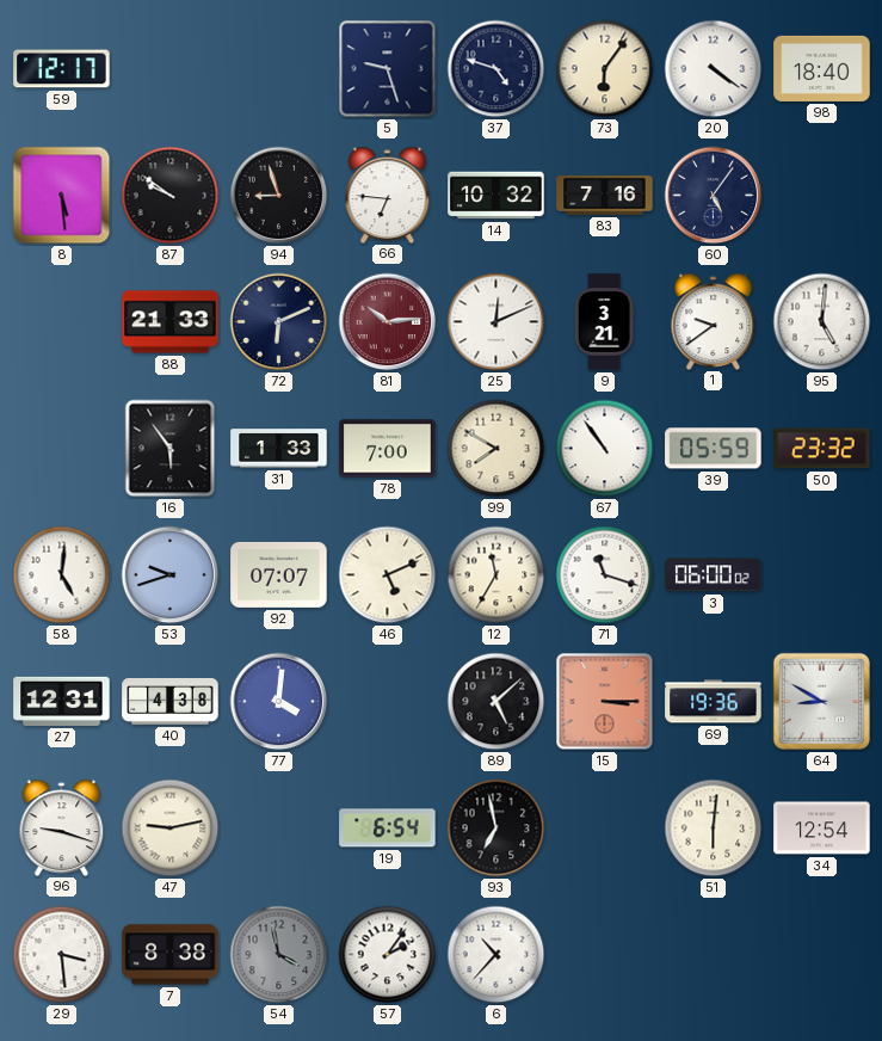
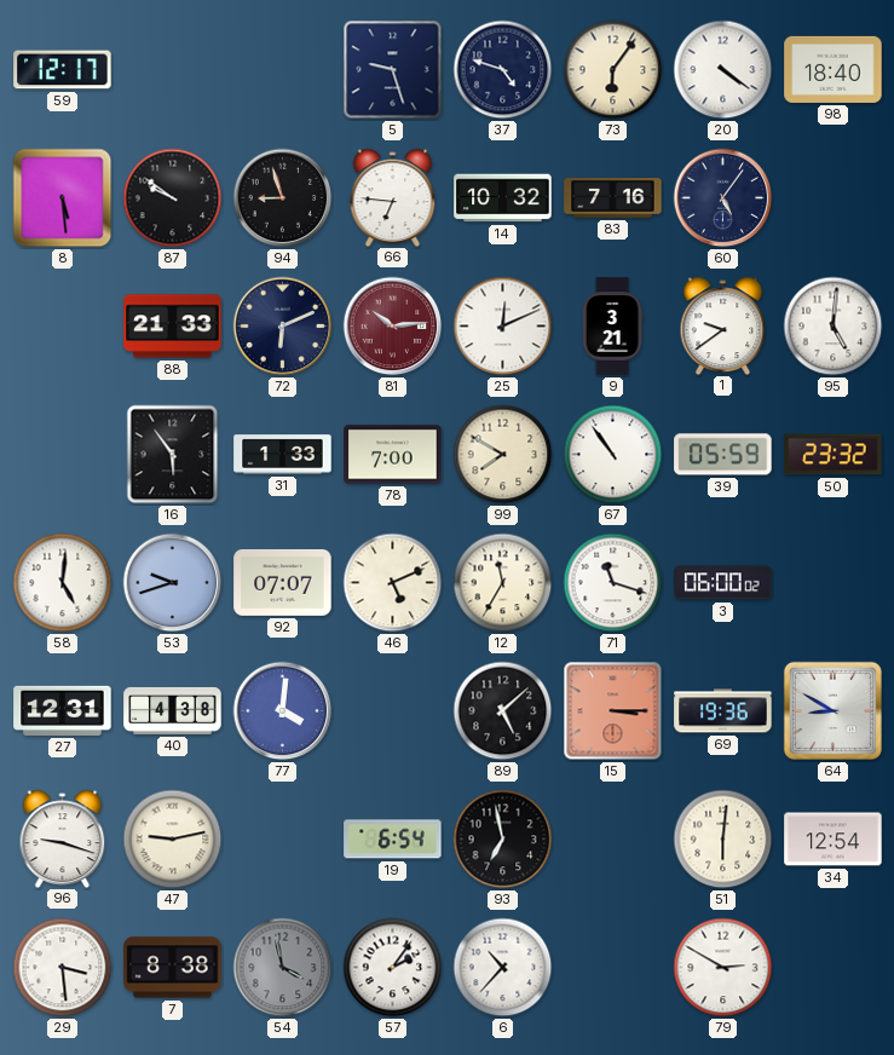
79: none -> 2:50 (723, 968)
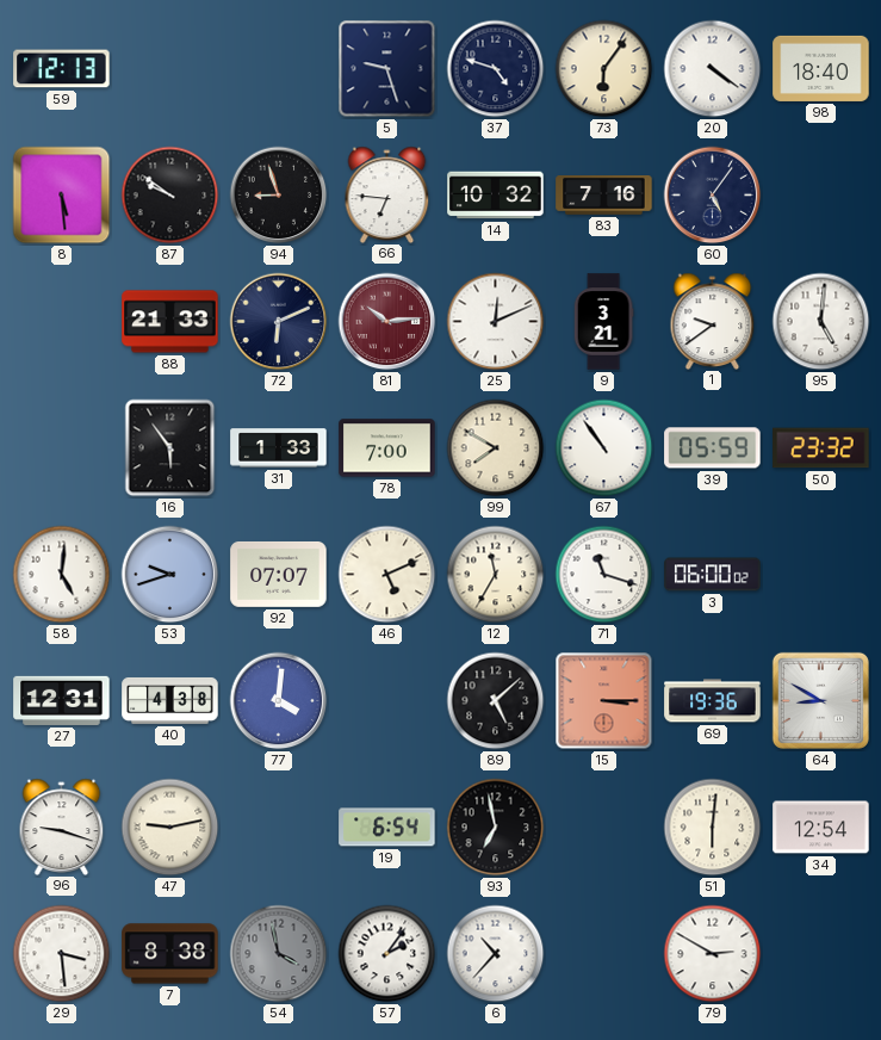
59: 12:17 -> 12:13 (62, 69)
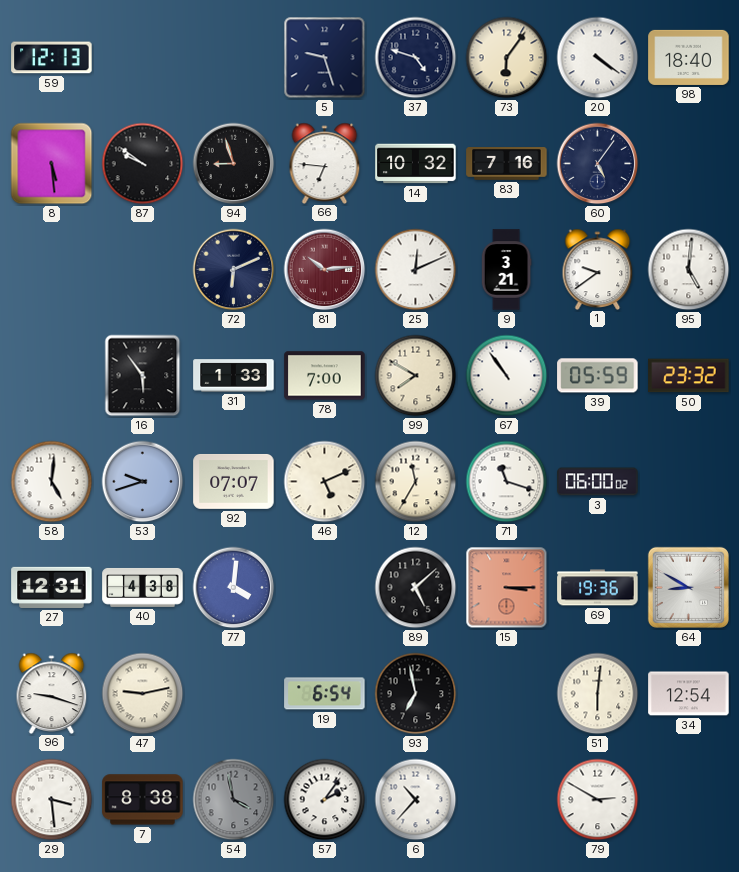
88: 21:33 -> none (170, 322)
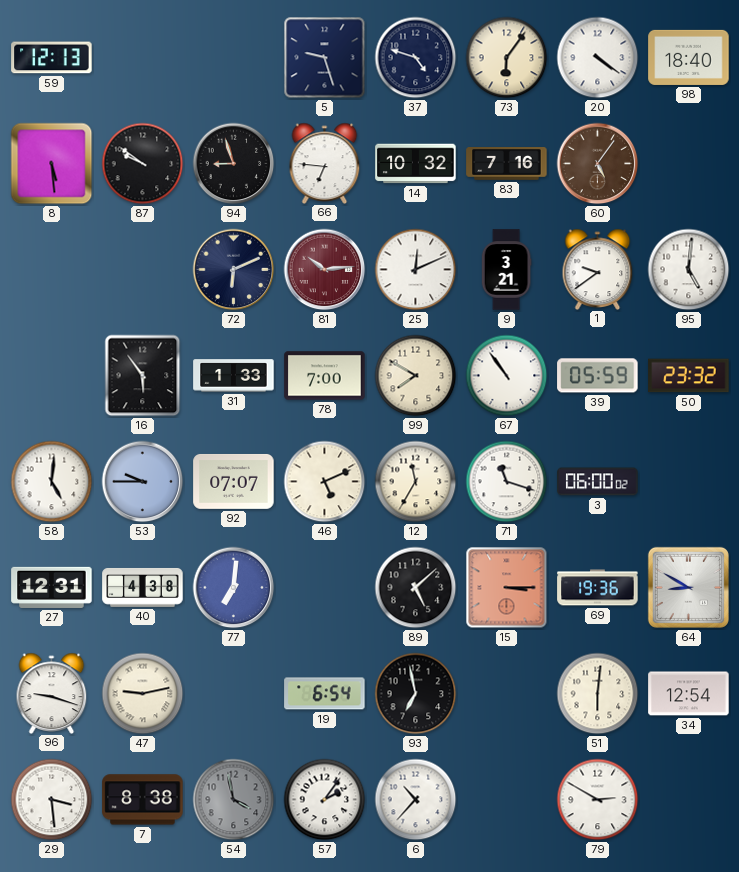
60 dial: navy -> brown (598, 164)
53: 9:42 -> 9:45 (143, 482)
77: 4:01 -> 7:01 (234, 588)
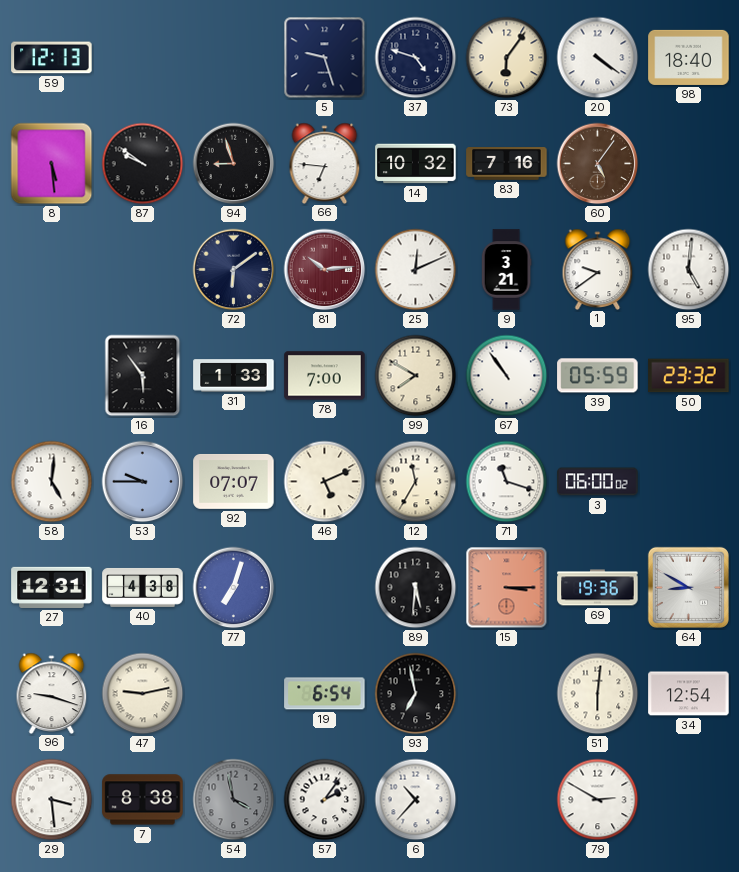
72: 6:11 -> 6:09 (234, 270)
77: 7:01 -> 7:03 (234, 588)
89: 5:08 -> 5:31 (416, 588)
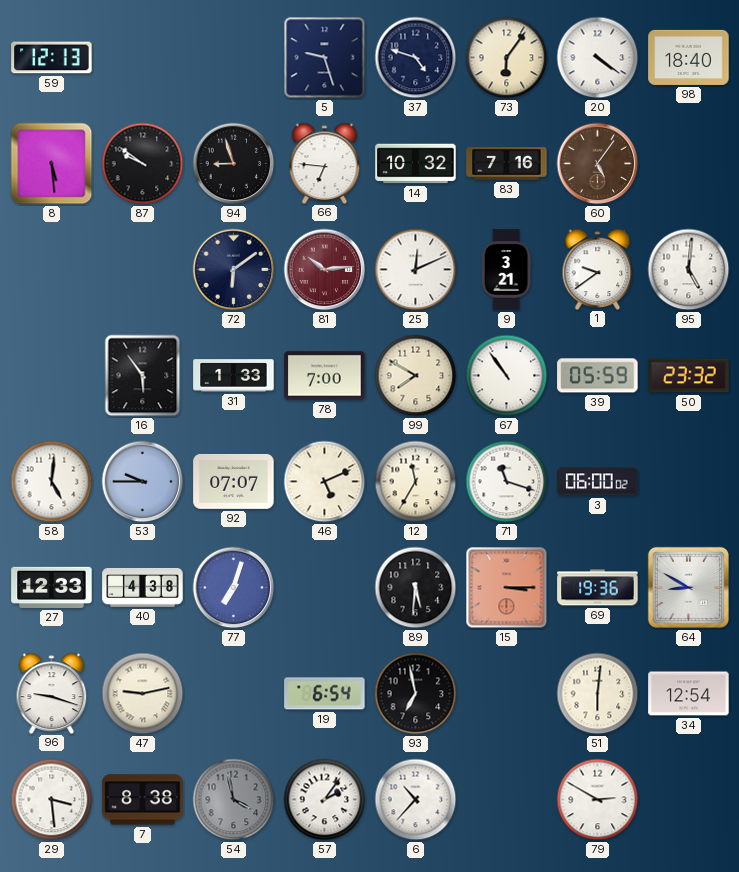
27: 12:31 -> 12:33 (52, 587)
